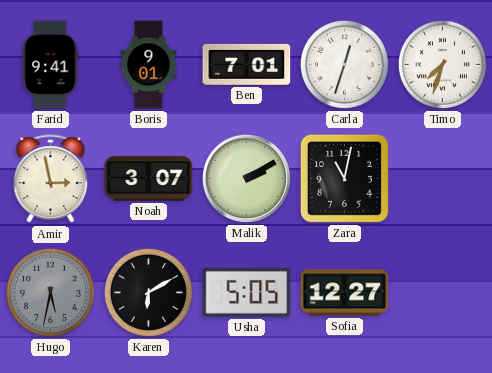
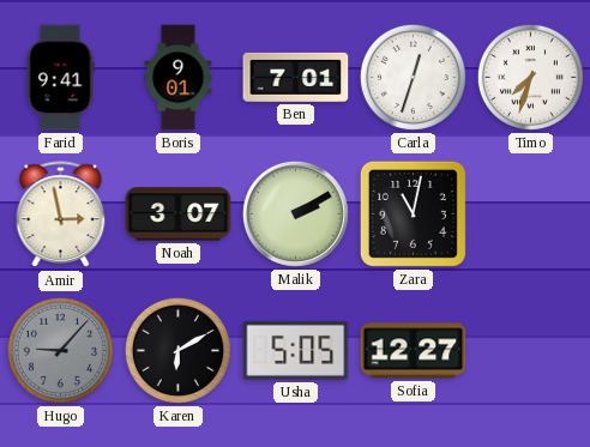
Hugo: 5:32 -> 9:07 (60, 350)
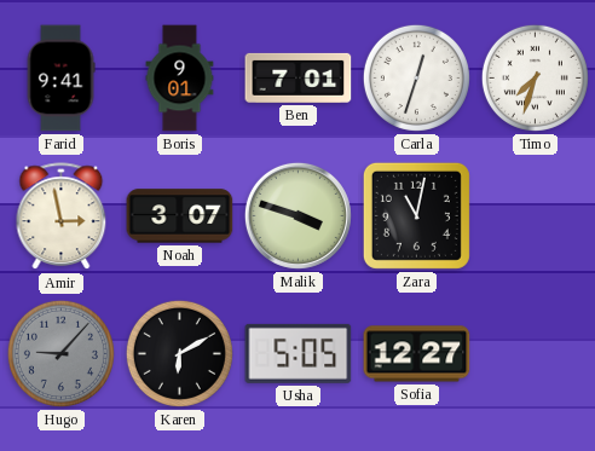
Malik: 2:10 -> 3:48 (297, 215)
